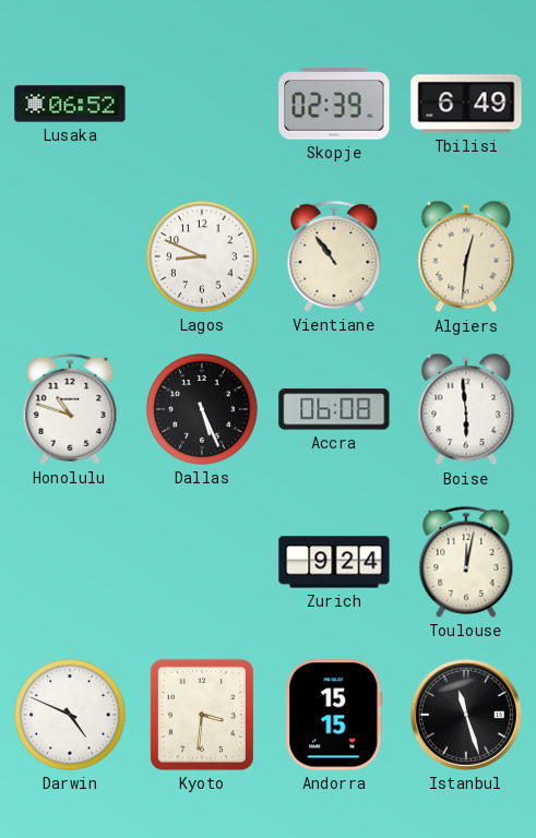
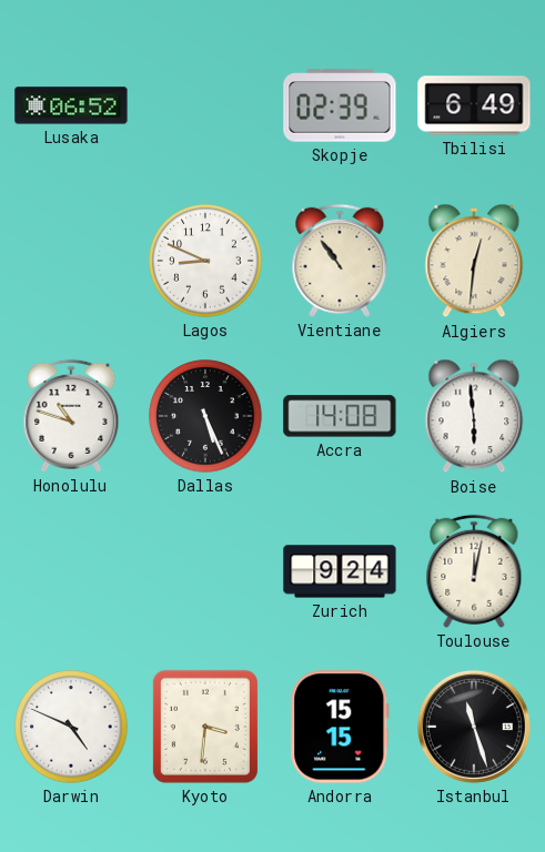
Accra: 06:08 -> 14:08 (340, 416)
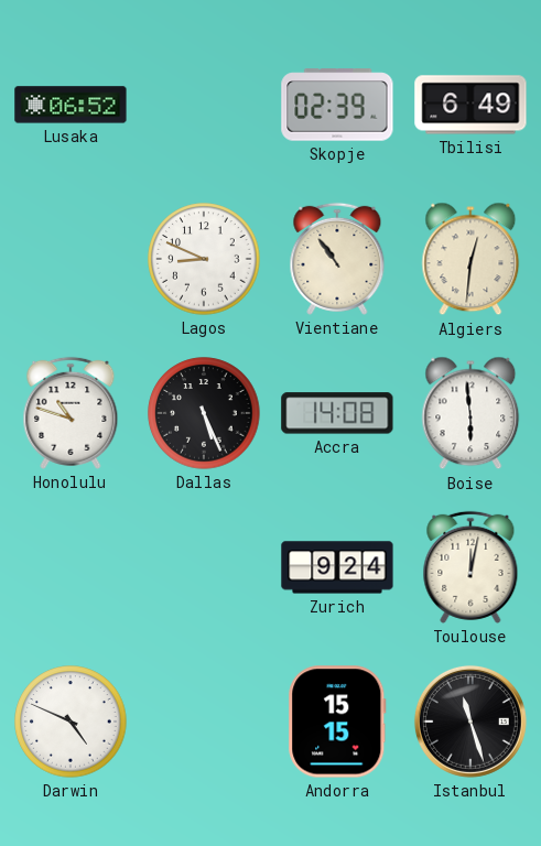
Kyoto: 3:31 -> none (205, 727)
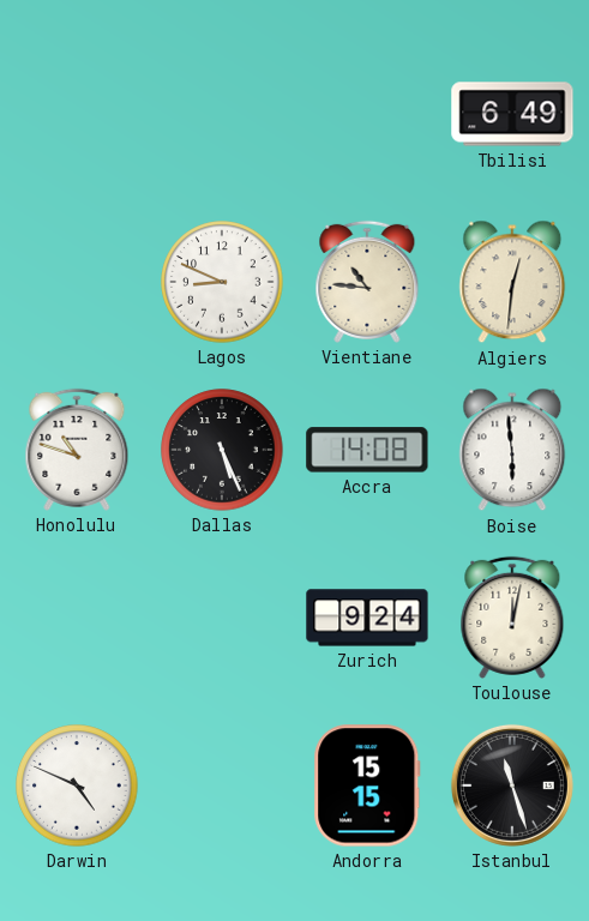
Lusaka: 06:52 -> none (71, 105)
Skopje: 02:39 -> none (337, 105)
Vientiane: 10:54 -> 10:46 (367, 282)
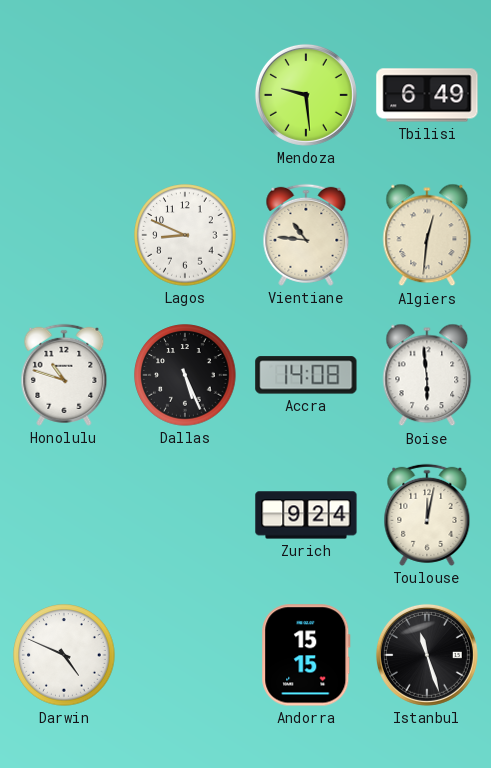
Mendoza: none -> 9:29 (306, 95)
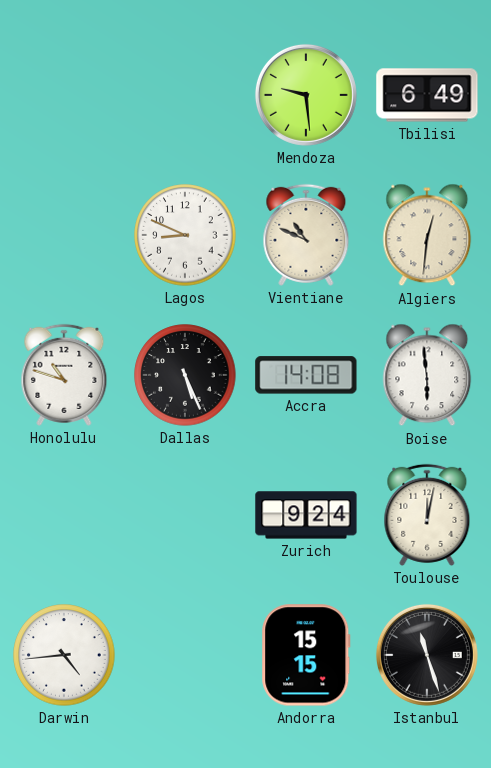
Vientiane: 10:46 -> 10:49 (306, 235)
Darwin: 4:49 -> 4:44 (64, 655)
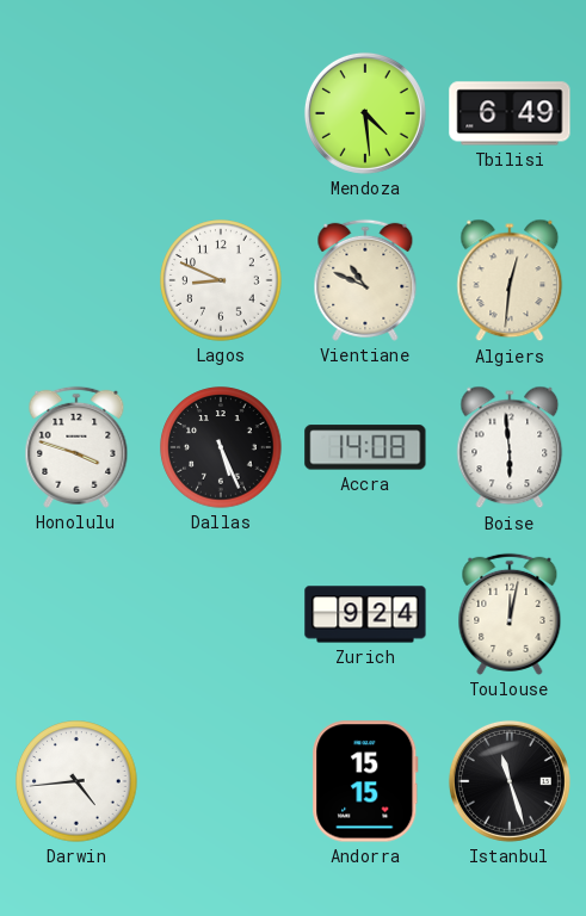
Mendoza: 9:29 -> 4:29 (365, 113)
Honolulu: 10:48 -> 3:48 (76, 447)
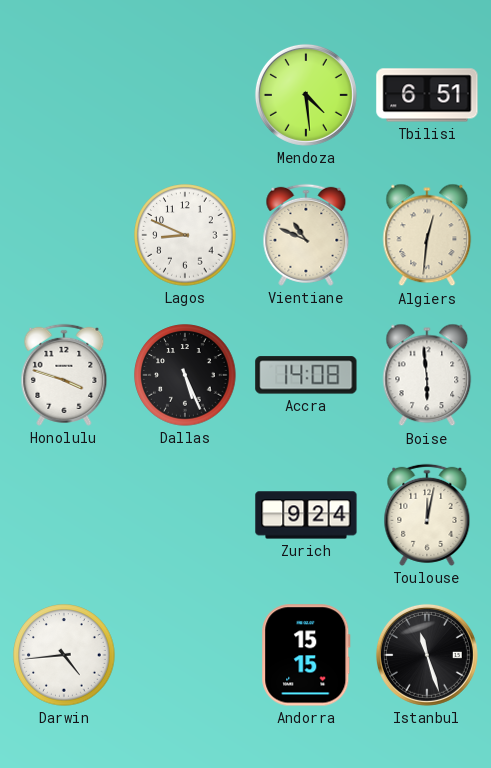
Tbilisi: 6:49 -> 6:51 (427, 95)
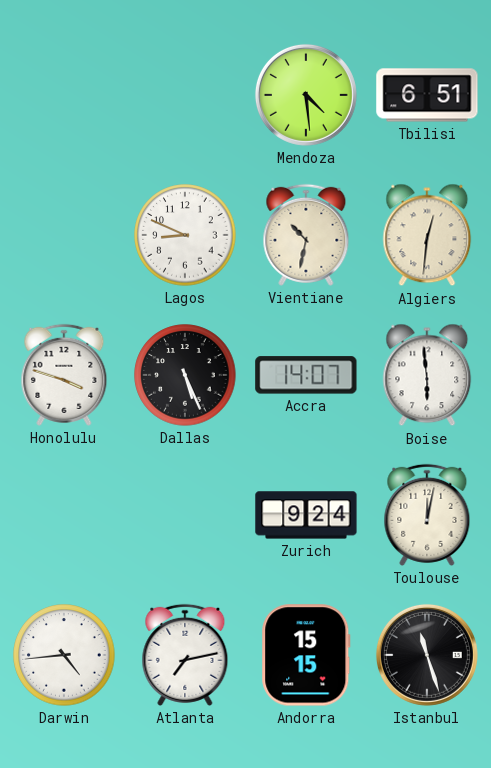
Vientiane: 10:49 -> 10:32 (306, 235)
Accra: 14:08 -> 14:07 (306, 375)
Atlanta: none -> 7:13 (185, 655)
